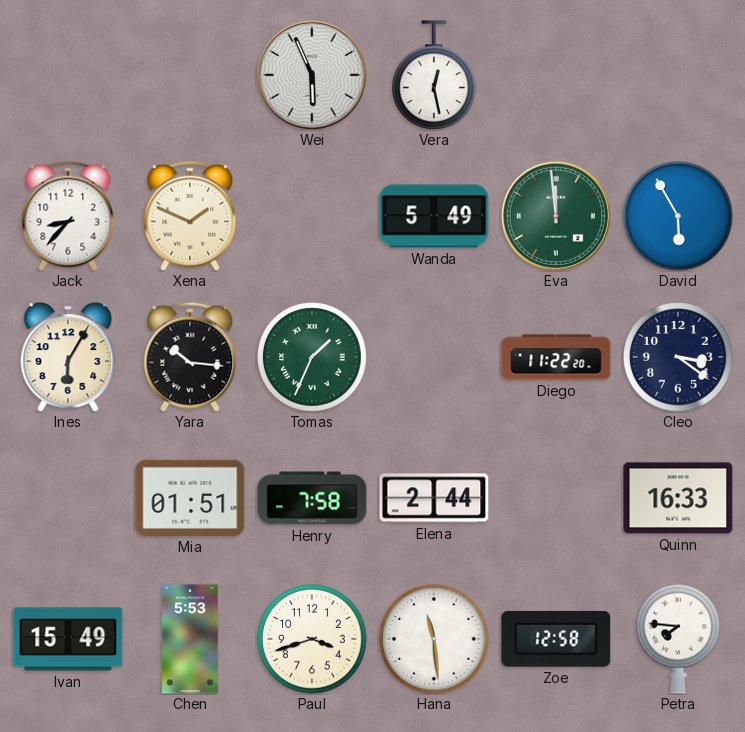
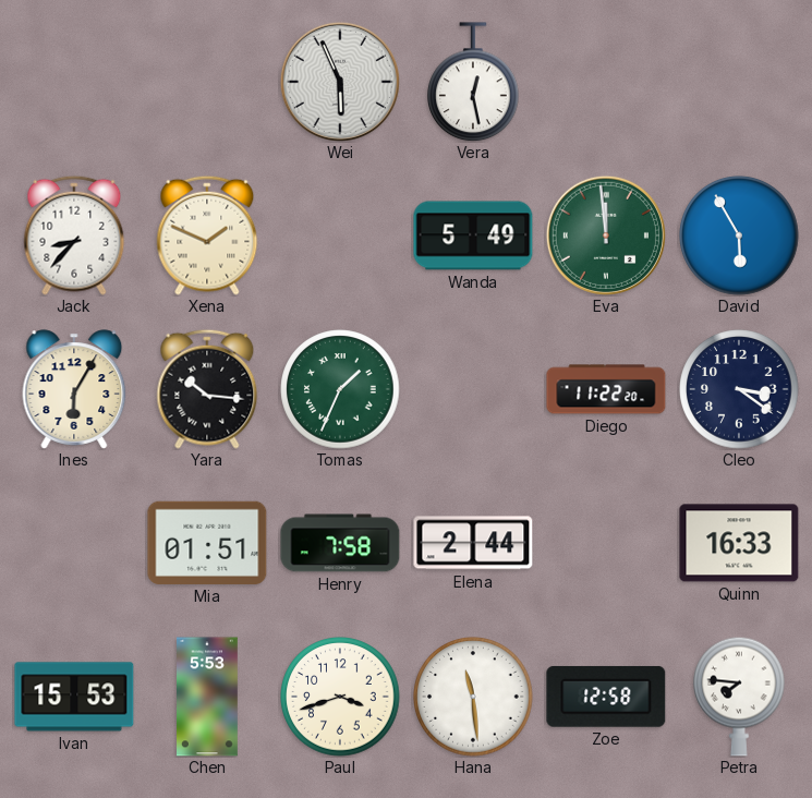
Ivan: 15:49 -> 15:53 (74, 697)
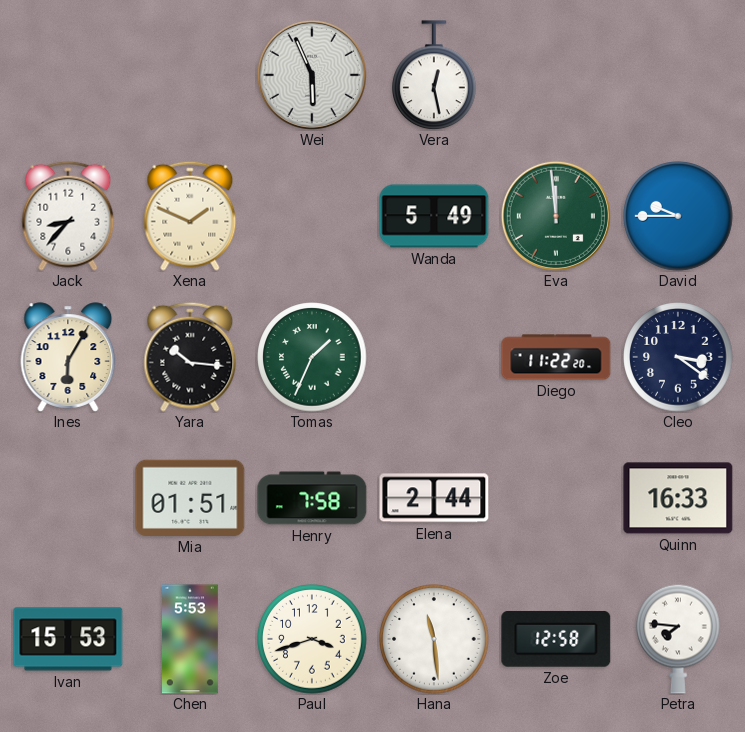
David: 5:55 -> 9:45 (678, 216)
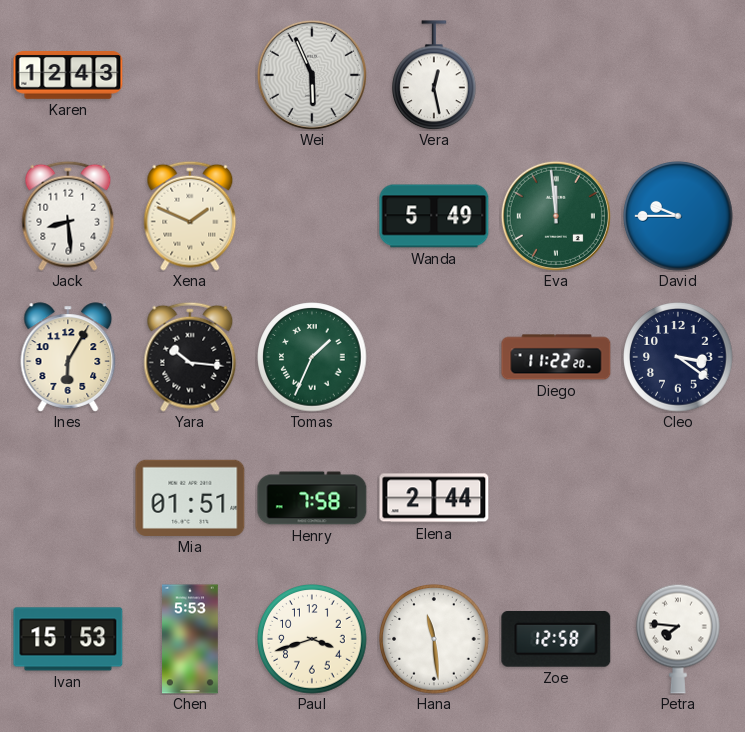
Karen: none -> 12:43 (68, 76)
Jack: 8:37 -> 8:29 (68, 216)
Quinn: 16:33 -> none (678, 498)
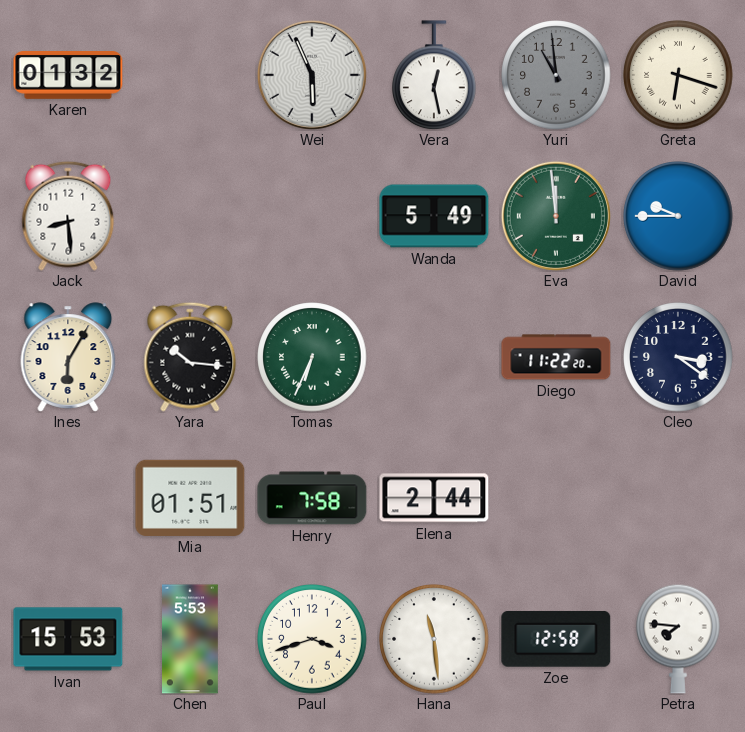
Karen: 12:43 -> 01:32 (68, 76)
Yuri: none -> 10:59 (556, 75)
Greta: none -> 6:18 (678, 75)
Xena: 1:49 -> none (190, 216)
Tomas: 1:34 -> 6:34 (312, 357)
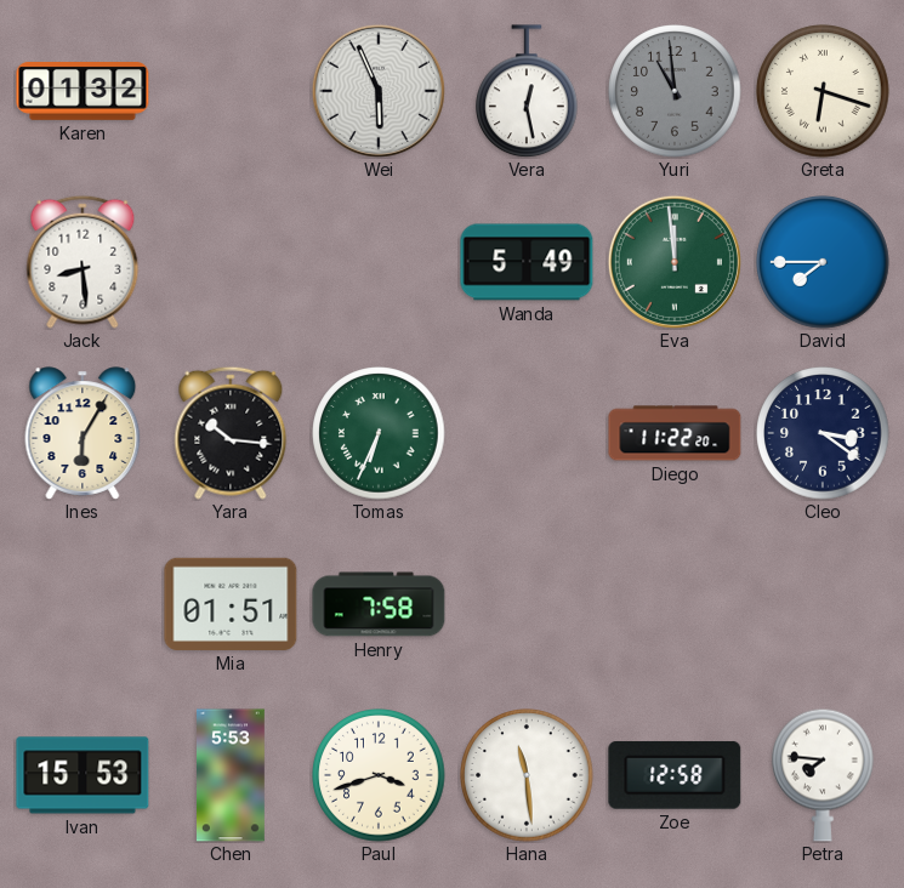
David: 9:45 -> 7:45 (823, 262)
Elena: 2:44 -> none (434, 498)
